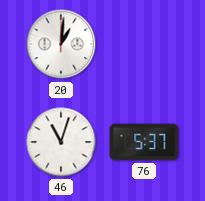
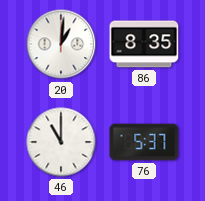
86: none -> 8:35 (144, 44)
46: 11:03 -> 11:00 (61, 142)
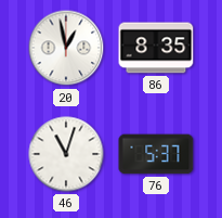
20: 1:01 -> 12:58 (66, 48)
46: 11:00 -> 11:03 (66, 154)
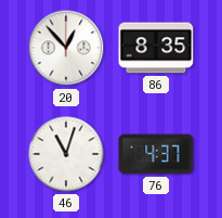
20: 12:58 -> 12:53 (66, 48)
76: 5:37 -> 4:37 (156, 154)
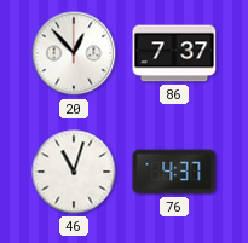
86: 8:35 -> 7:37 (174, 53)
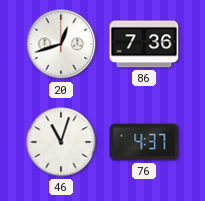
20: 12:53 -> 12:42 (61, 44)
86: 7:37 -> 7:36 (144, 44)
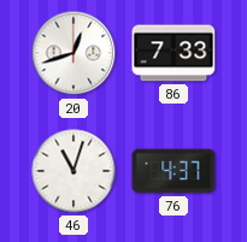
86: 7:36 -> 7:33 (174, 53)
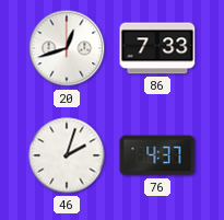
46: 11:03 -> 2:03 (67, 155)
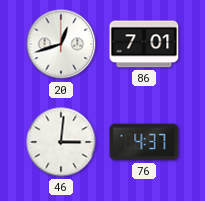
86: 7:33 -> 7:01 (144, 44)
46: 2:03 -> 3:01 (61, 142)
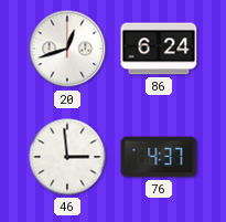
86: 7:01 -> 6:24 (159, 49)
46: 3:01 -> 2:59 (67, 157)
